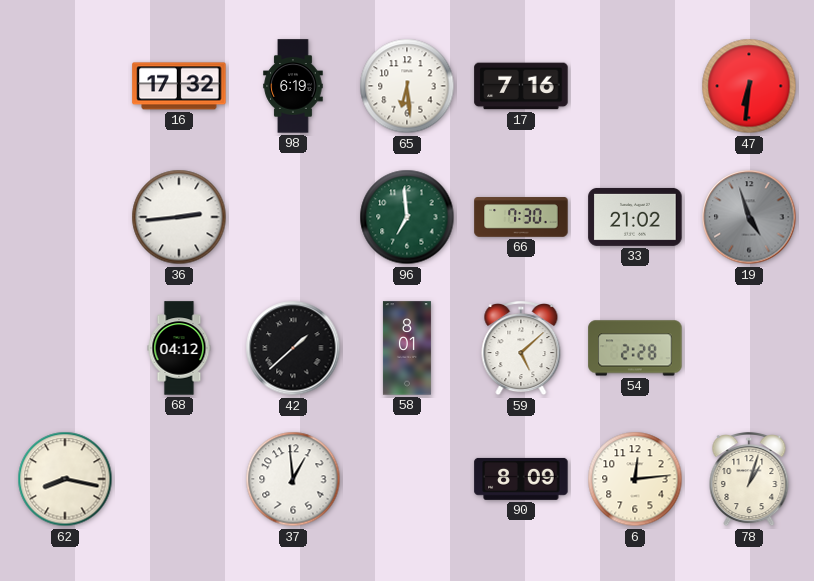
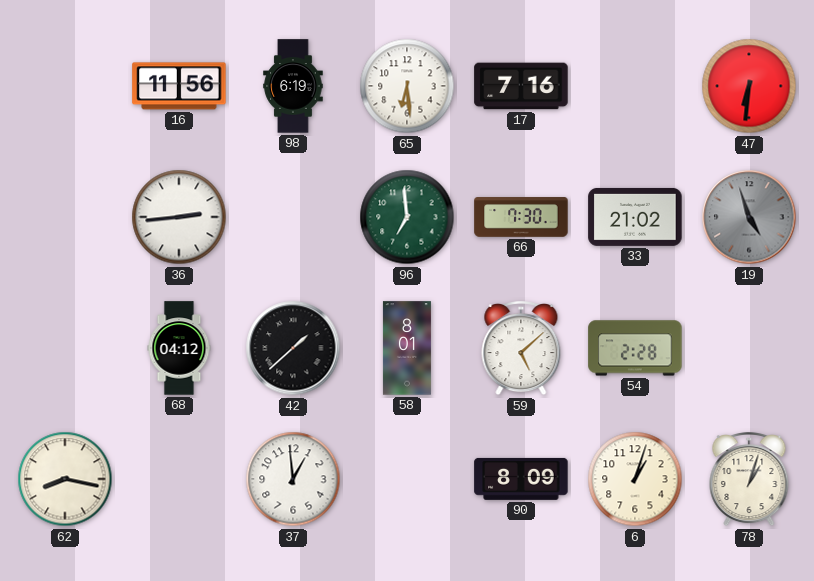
16: 17:32 -> 11:56 (179, 86)
6: 12:14 -> 1:03 (635, 479)
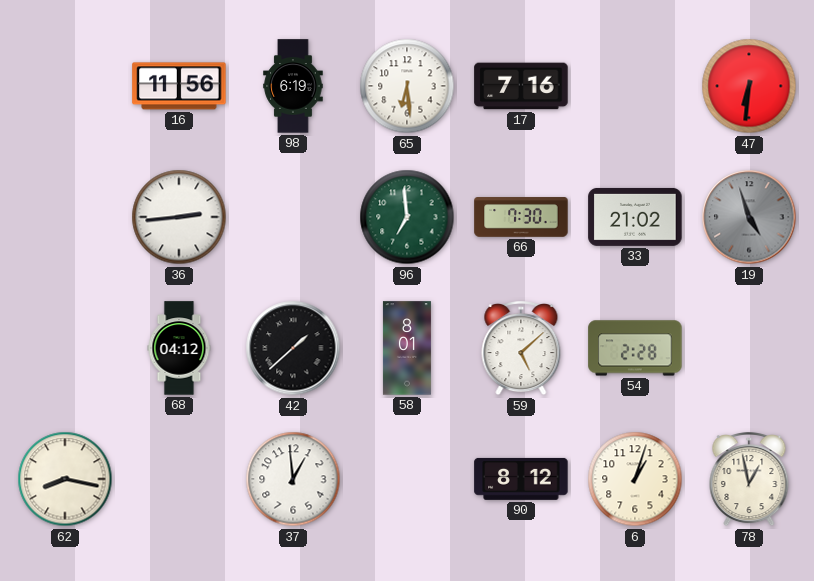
90: 8:09 -> 8:12 (521, 479)
78: 1:03 -> 12:58 (749, 480)
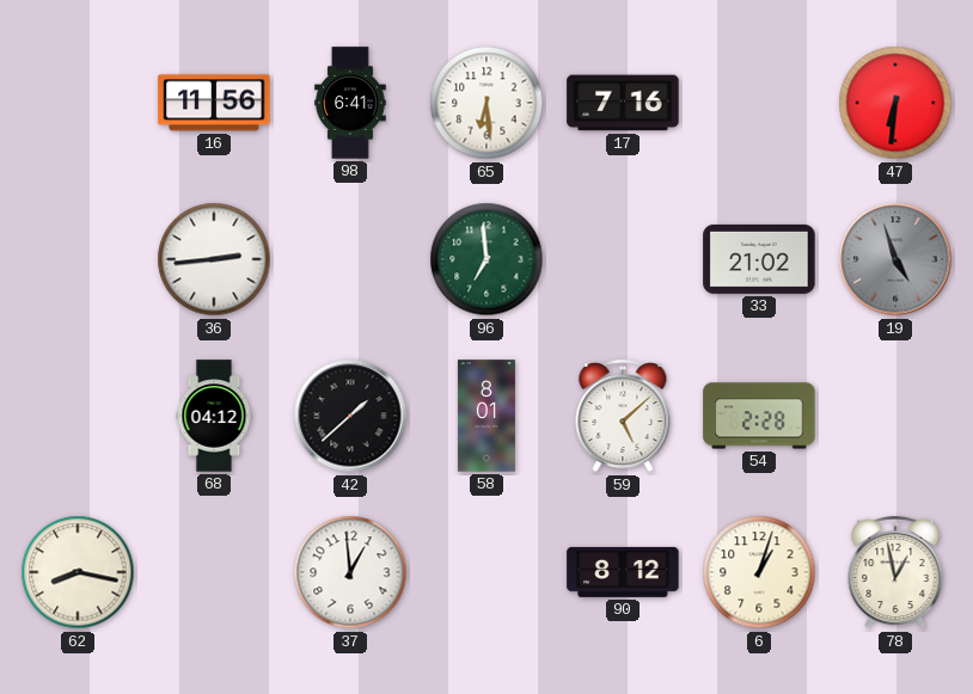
98: 6:19 -> 6:41 (350, 103)
66: 7:30 -> none (521, 217)
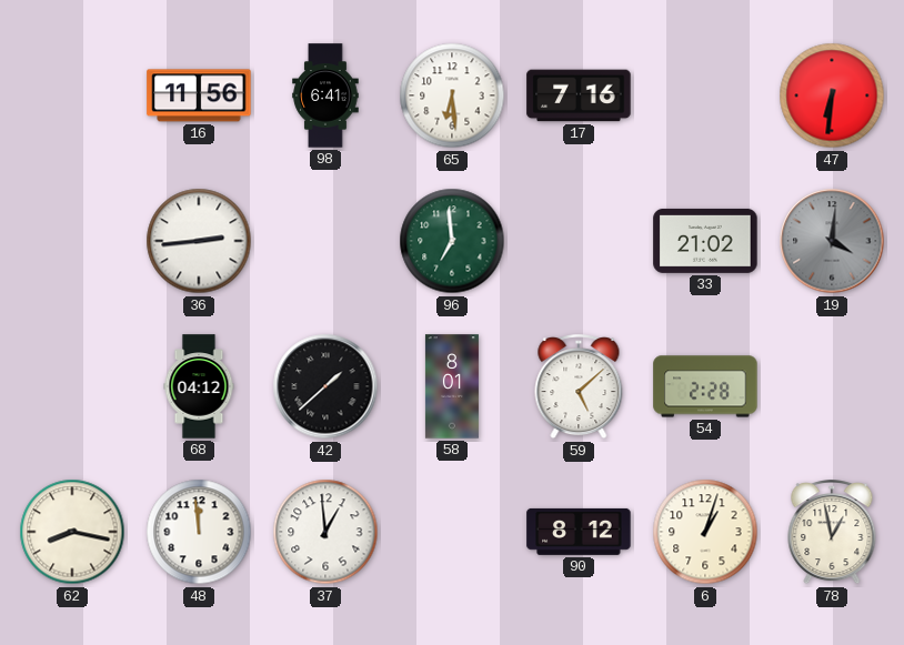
19: 4:57 -> 4:01 (832, 241)
48: none -> 11:59 (199, 532)
